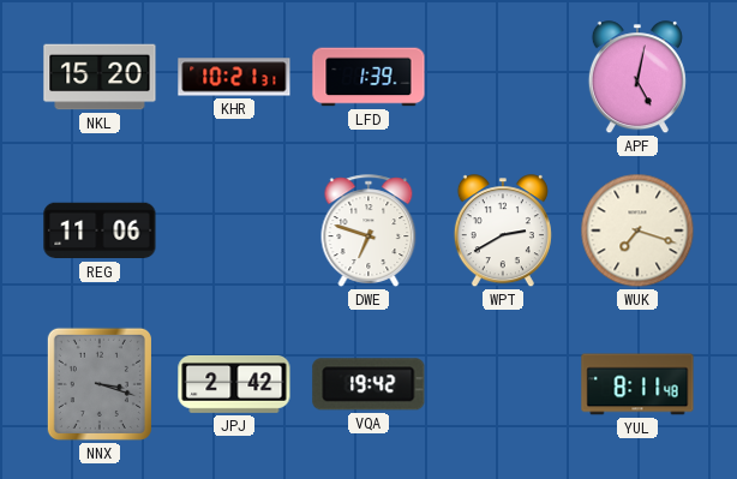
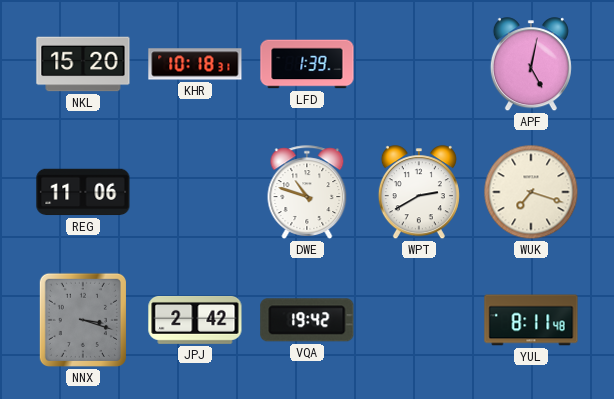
KHR: 10:21 -> 10:18 (195, 64)
DWE: 6:48 -> 10:48 (307, 192)
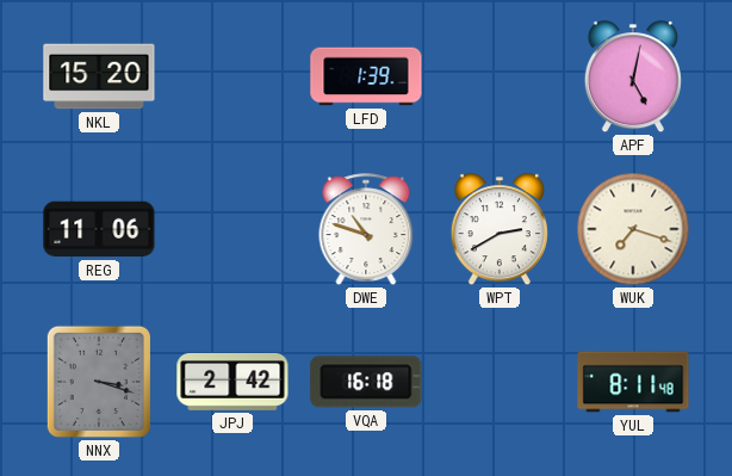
KHR: 10:18 -> none (195, 64)
VQA: 19:42 -> 16:18 (366, 382)
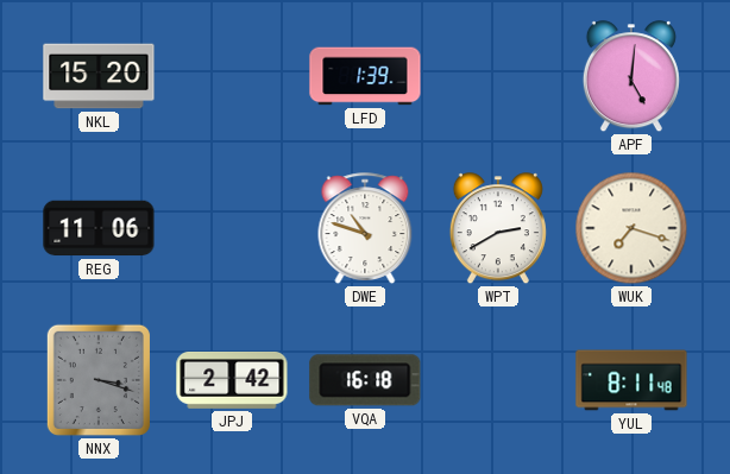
APF: 5:02 -> 5:01 (631, 77)
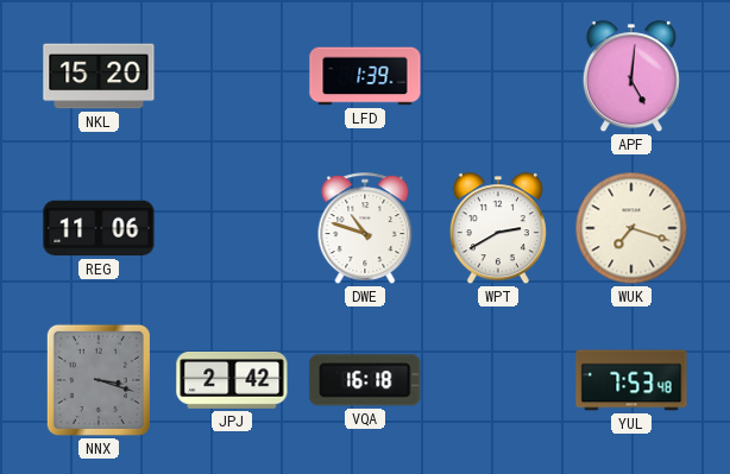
YUL: 8:11 -> 7:53 (631, 380)
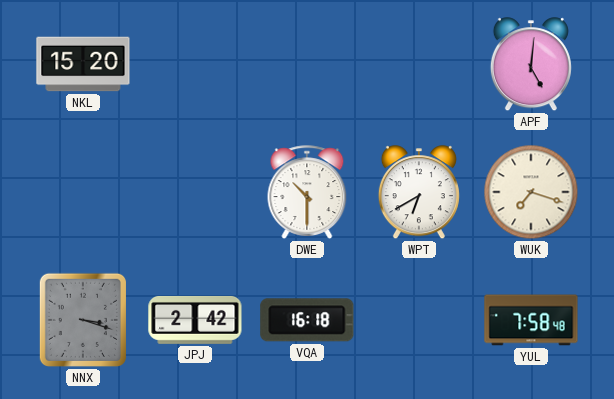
LFD: 1:39 -> none (365, 76)
REG: 11:06 -> none (99, 228)
DWE: 10:48 -> 10:30 (307, 192)
WPT: 2:40 -> 6:40 (419, 193)
YUL: 7:53 -> 7:58 (531, 320)
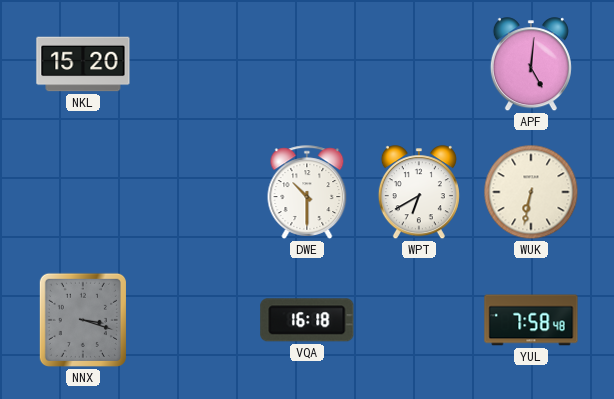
WUK: 7:18 -> 6:32 (531, 192)
JPJ: 2:42 -> none (195, 320)
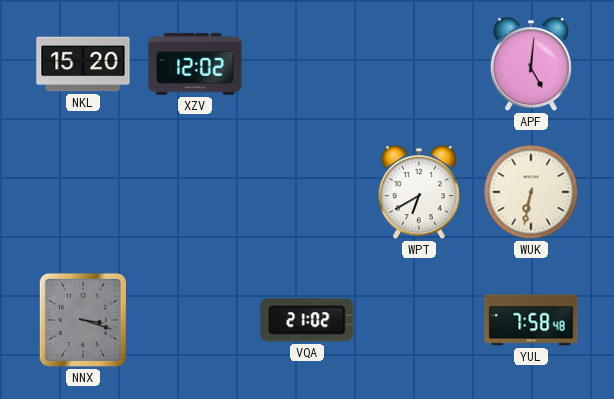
XZV: none -> 12:02 (195, 64)
DWE: 10:30 -> none (307, 192)
VQA: 16:18 -> 21:02 (307, 320)
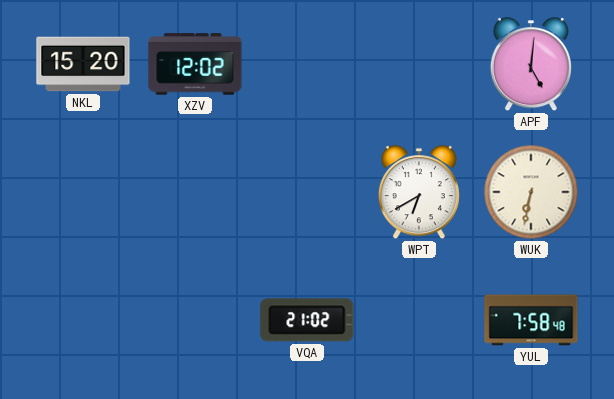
NNX: 3:18 -> none (83, 320)
